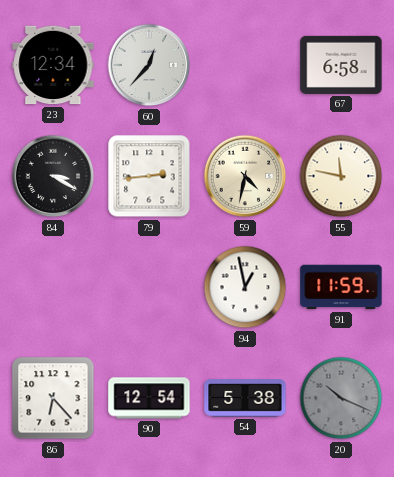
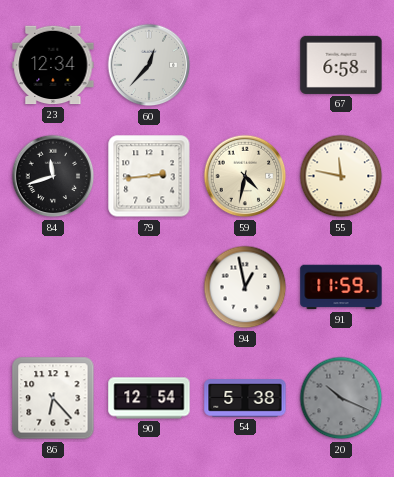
84: 3:20 -> 11:42 (53, 176)
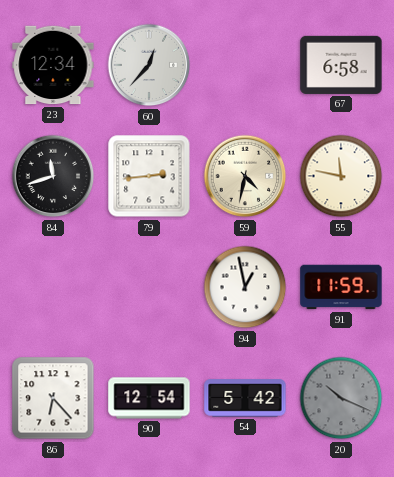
54: 5:38 -> 5:42 (245, 398)
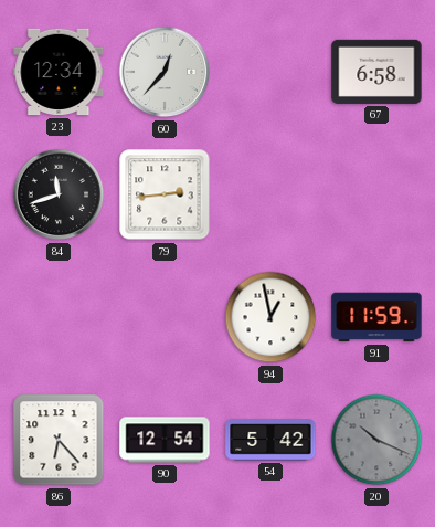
59: 4:32 -> none (245, 176)
55: 11:47 -> none (341, 176)
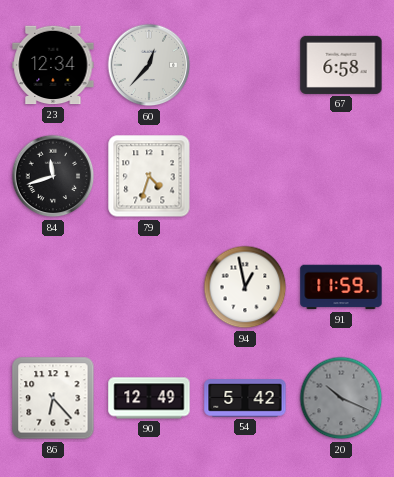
79: 2:44 -> 4:33 (149, 176)
90: 12:54 -> 12:49 (149, 398)
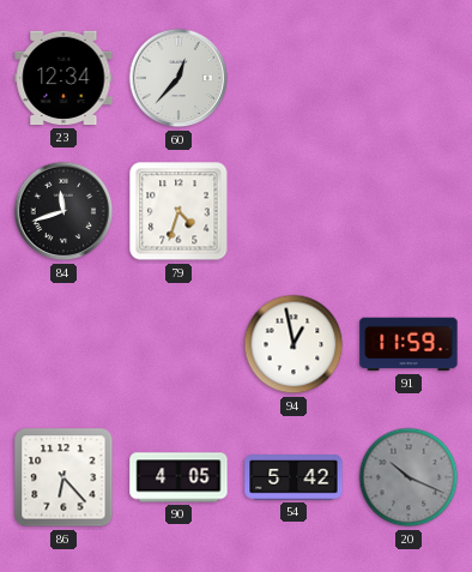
67: 6:58 -> none (341, 65)
90: 12:49 -> 4:05 (178, 477)
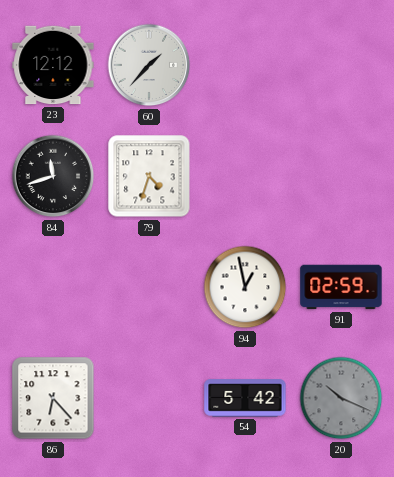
23: 12:34 -> 12:12 (53, 65)
60: 12:37 -> 1:37 (149, 65)
91: 11:59 -> 02:59 (341, 287)
90: 4:05 -> none (178, 477)
